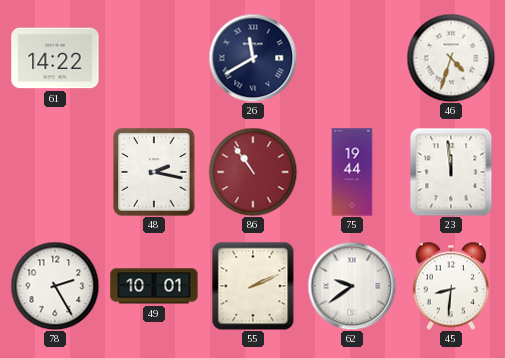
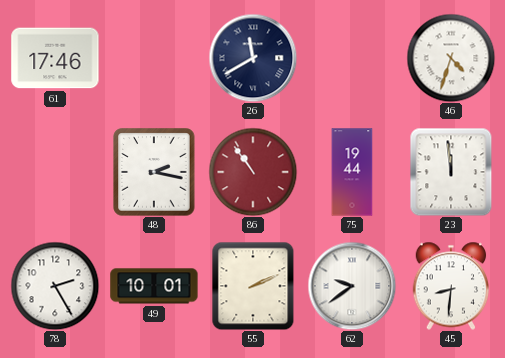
61: 14:22 -> 17:46 (55, 58)
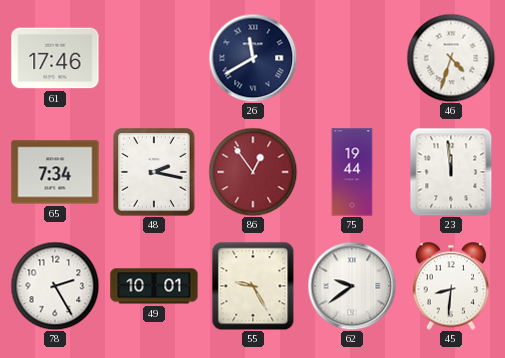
65: none -> 7:34 (55, 172)
86: 10:54 -> 12:54 (253, 172)
55: 2:11 -> 9:25 (253, 286)
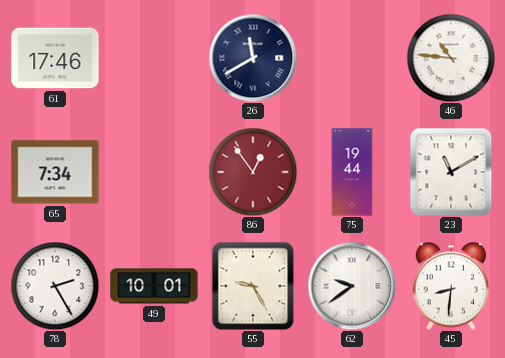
46: 4:33 -> 10:46 (451, 58)
48: 2:17 -> none (154, 172)
23: 11:59 -> 11:10 (451, 172)
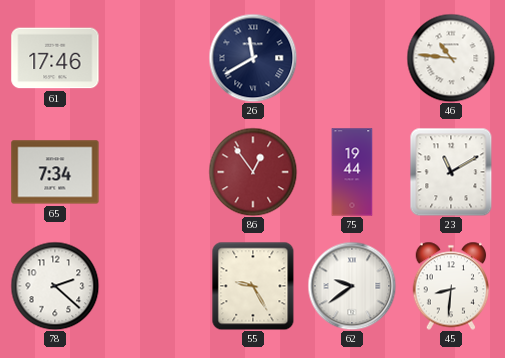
78: 2:25 -> 2:22 (55, 286)
49: 10:01 -> none (154, 286)
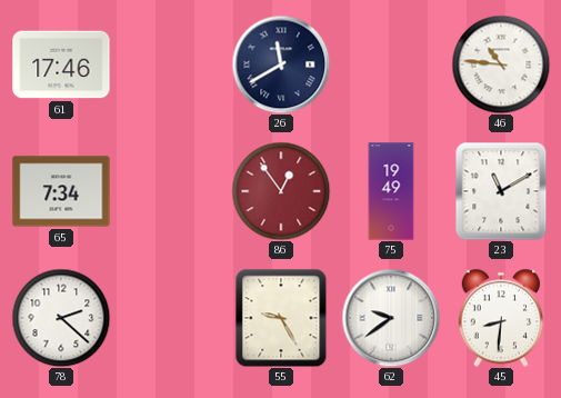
75: 19:44 -> 19:49 (391, 191)
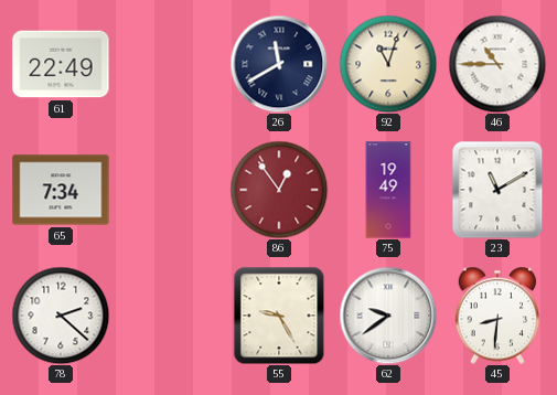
61: 17:46 -> 22:49 (61, 64)
92: none -> 11:03 (388, 64)
46: 10:46 -> 10:45 (497, 64)
